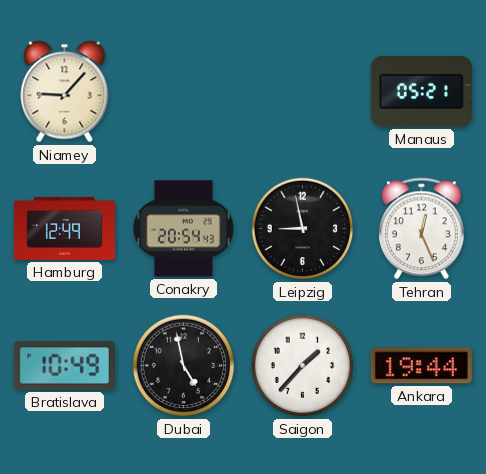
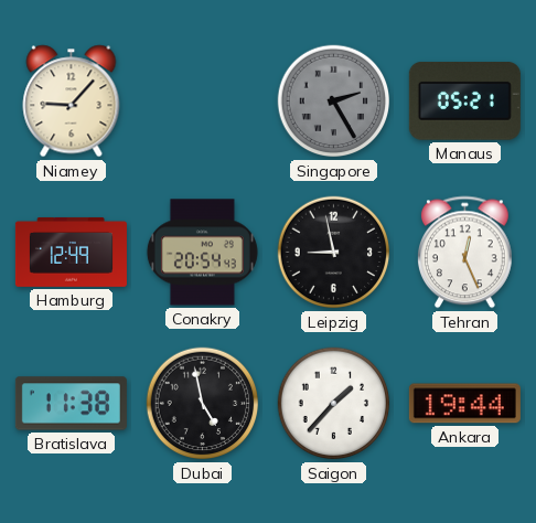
Singapore: none -> 2:25 (334, 102)
Bratislava: 10:49 -> 11:38 (71, 404)
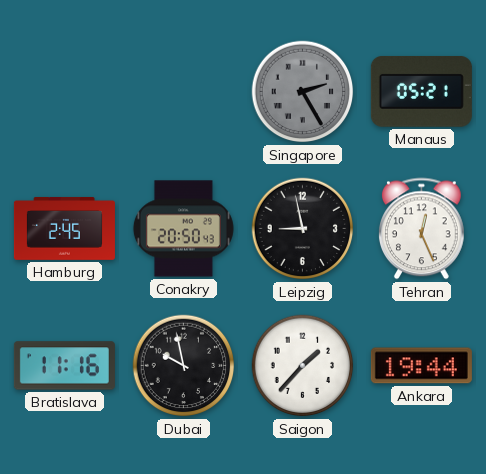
Niamey: 9:07 -> none (72, 102)
Hamburg: 12:49 -> 2:45 (64, 228)
Conakry: 20:54 -> 20:50 (183, 229)
Bratislava: 11:38 -> 11:16 (64, 366)
Dubai: 4:58 -> 9:58 (184, 366)
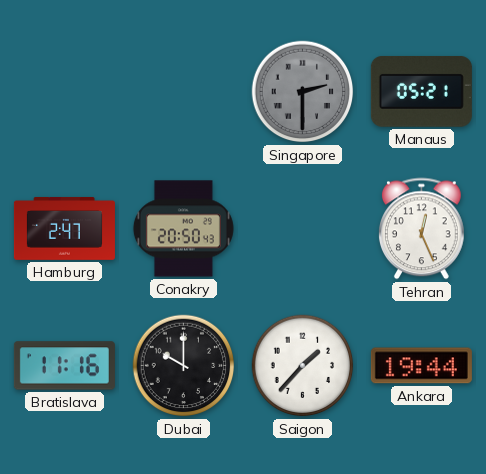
Singapore: 2:25 -> 2:30 (303, 92)
Hamburg: 2:45 -> 2:47 (64, 228)
Leipzig: 8:58 -> none (303, 229)
Dubai: 9:58 -> 10:00 (184, 366)
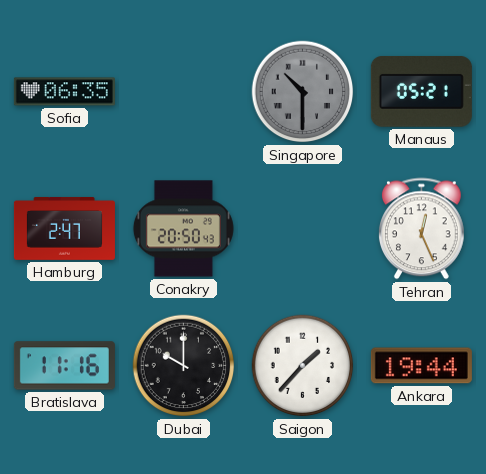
Sofia: none -> 06:35 (64, 92)
Singapore: 2:30 -> 10:30 (303, 92)
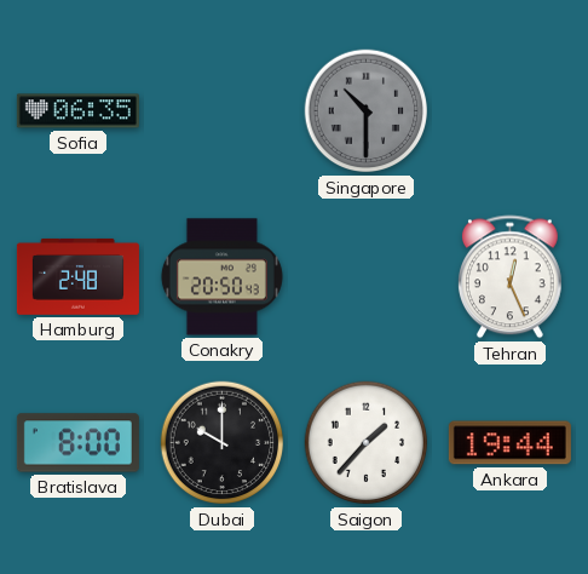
Manaus: 05:21 -> none (421, 91)
Hamburg: 2:47 -> 2:48 (77, 276)
Bratislava: 11:16 -> 8:00 (77, 443)
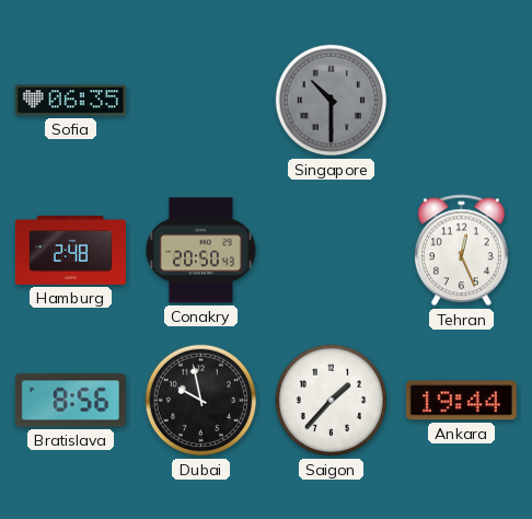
Bratislava: 8:00 -> 8:56 (70, 401)
Dubai: 10:00 -> 9:58 (201, 401)
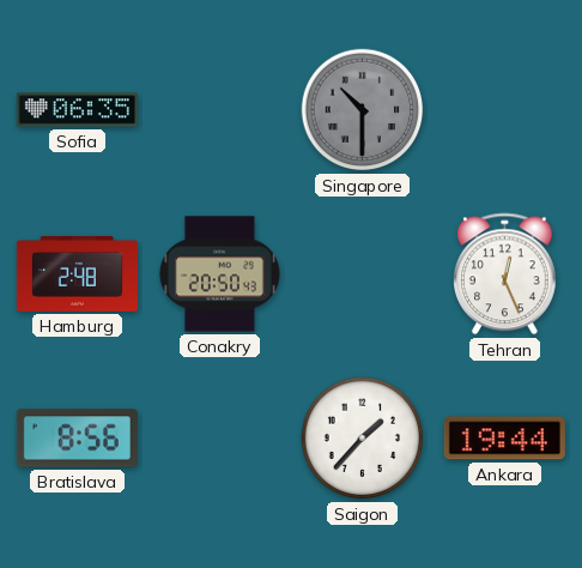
Dubai: 9:58 -> none (201, 401)
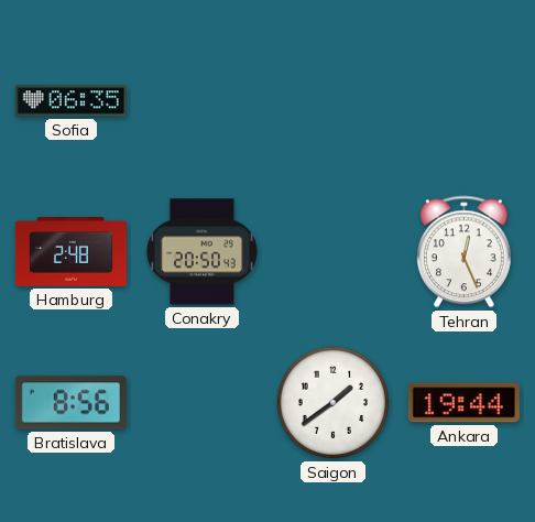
Singapore: 10:30 -> none (363, 110)
Saigon: 1:37 -> 1:39 (334, 403)
